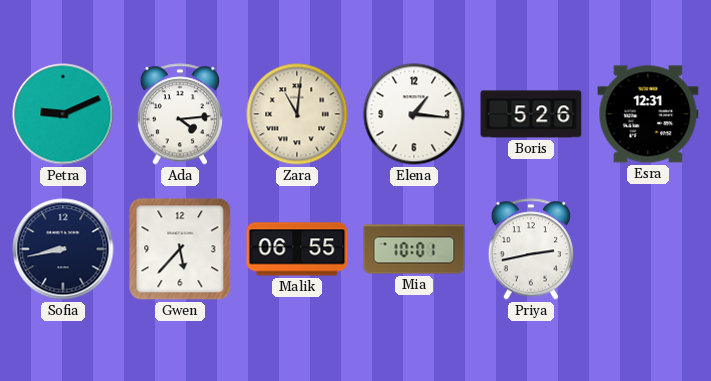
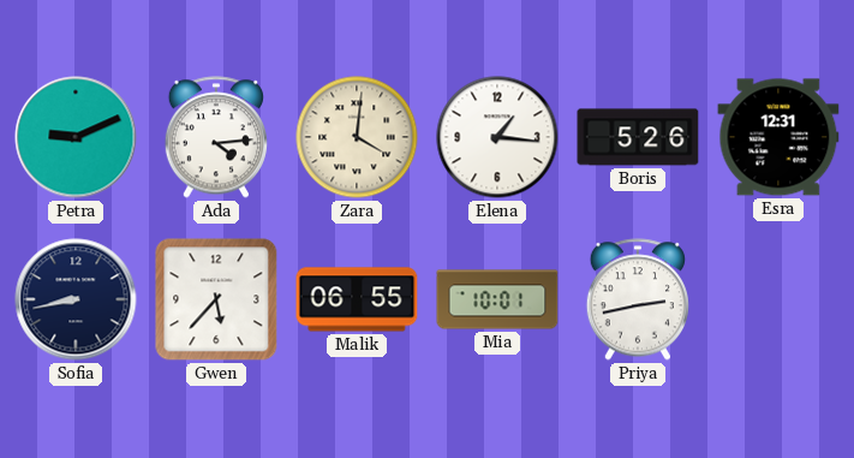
Zara: 11:01 -> 4:01 (357, 137)
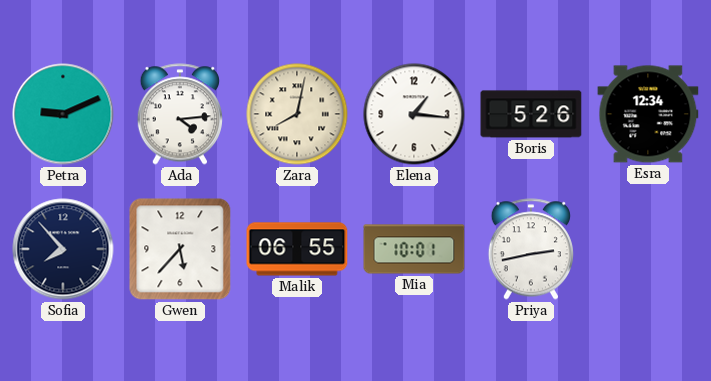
Zara: 4:01 -> 8:02 (297, 114)
Esra: 12:31 -> 12:34 (648, 114)
Sofia: 8:43 -> 7:53 (63, 249)
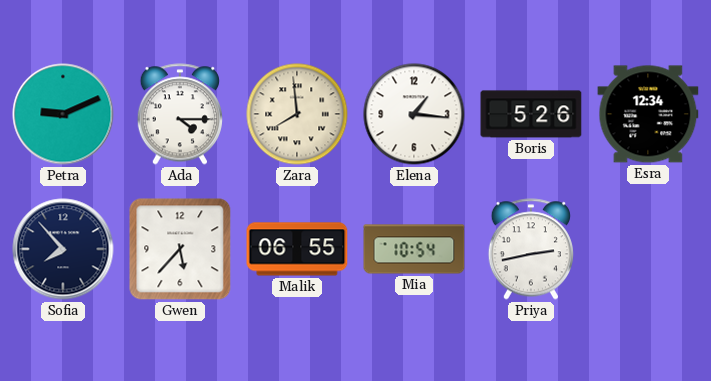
Ada: 4:14 -> 4:15 (180, 114)
Zara: 8:02 -> 7:59 (297, 114)
Mia: 10:01 -> 10:54 (414, 249)
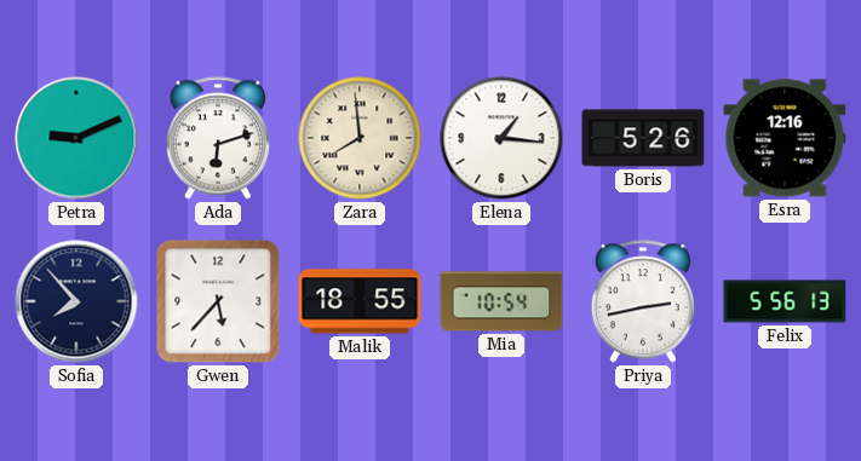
Ada: 4:15 -> 6:12 (218, 138)
Esra: 12:34 -> 12:16 (785, 138)
Malik: 06:55 -> 18:55 (360, 301)
Felix: none -> 5:56 (785, 301)
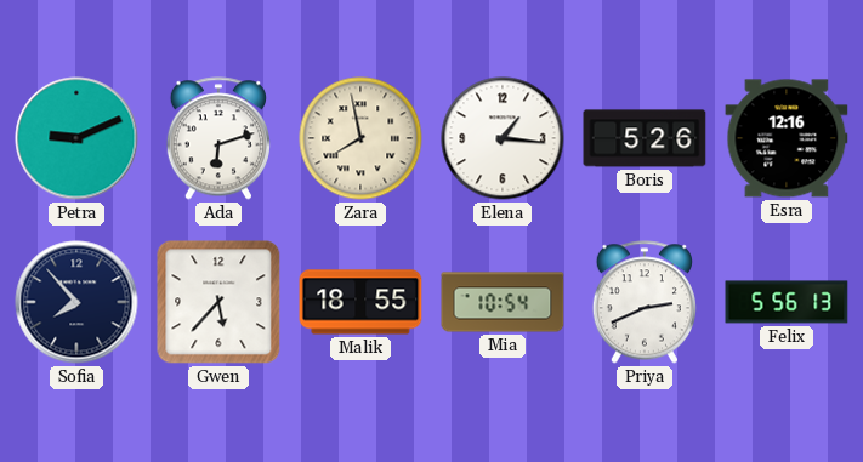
Zara: 7:59 -> 7:58 (360, 138)
Priya: 2:43 -> 2:41 (645, 302)
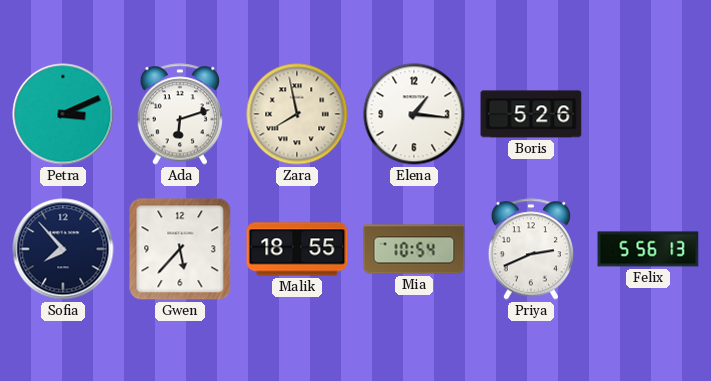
Petra: 9:11 -> 3:11 (63, 114)
Esra: 12:16 -> none (787, 138)
